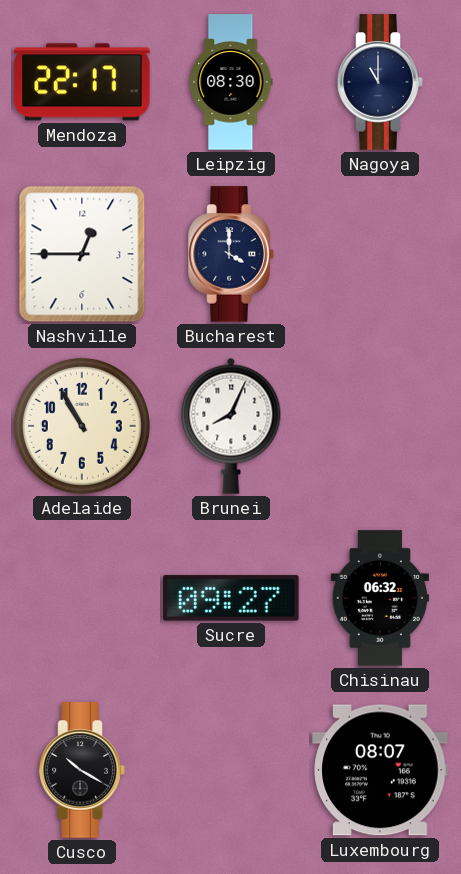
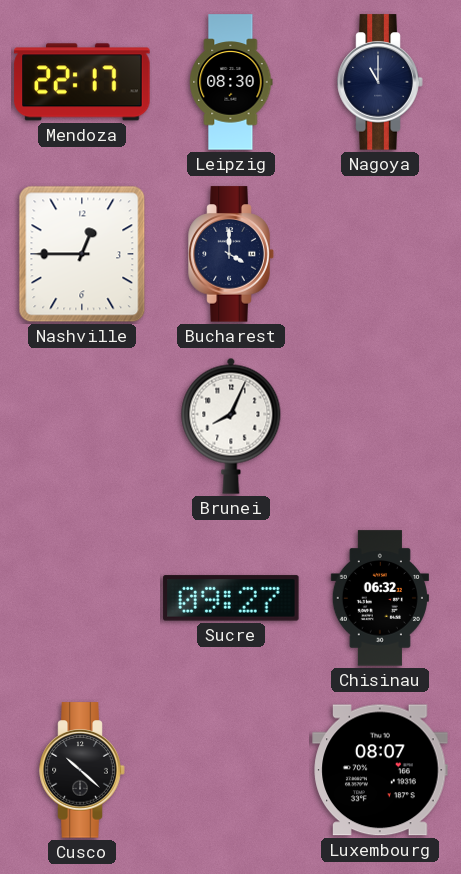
Adelaide: 10:55 -> none (82, 426)
Cusco: 10:20 -> 10:22 (82, 770)
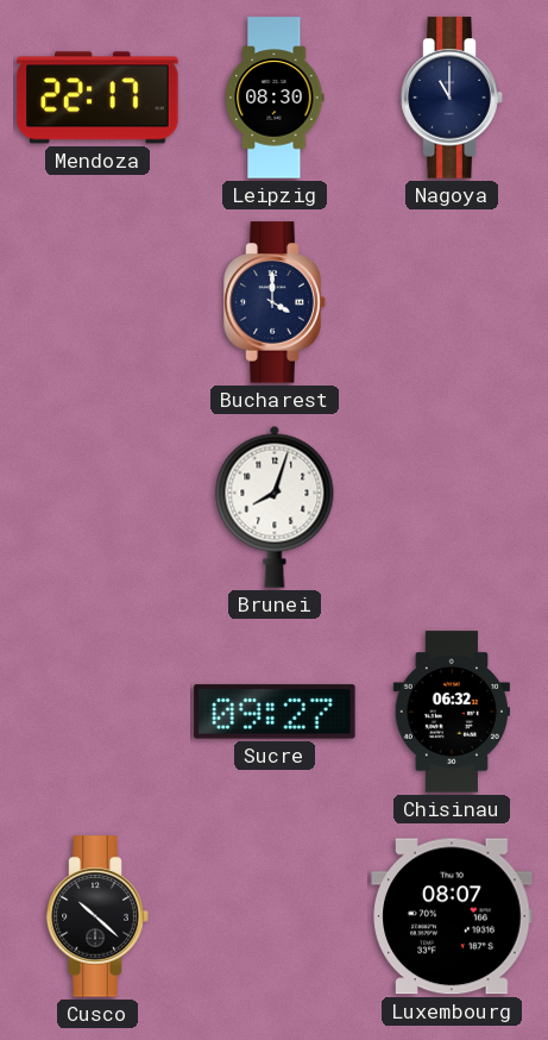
Nashville: 12:45 -> none (82, 254)
Brunei: 8:04 -> 8:03 (275, 507)
